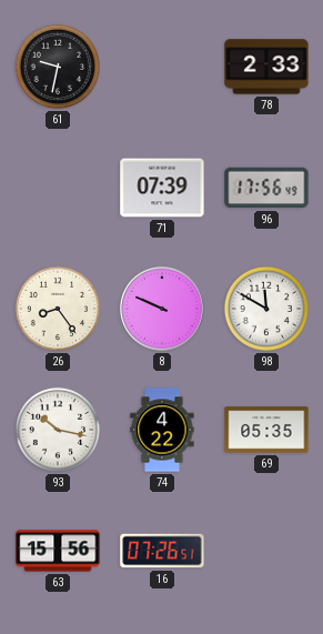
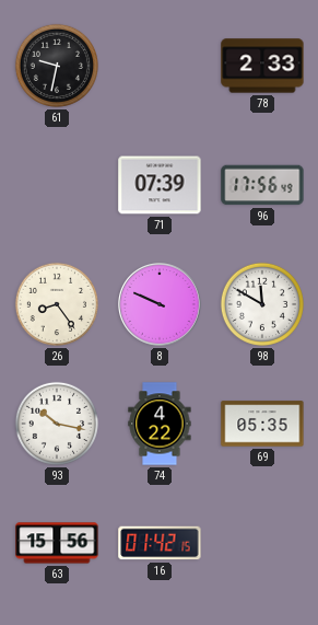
16: 07:26 -> 01:42 (160, 543)
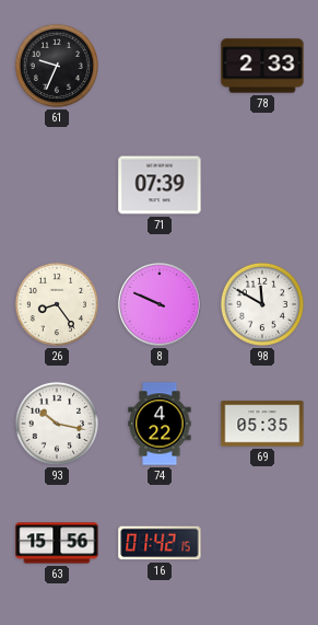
61: 9:32 -> 9:34 (57, 66)
96: 17:56 -> none (262, 185)
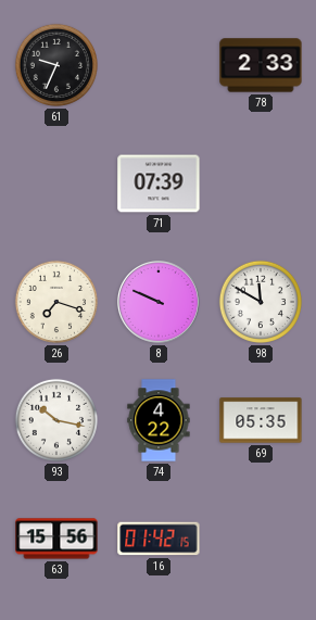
26: 8:24 -> 7:18 (56, 302)
